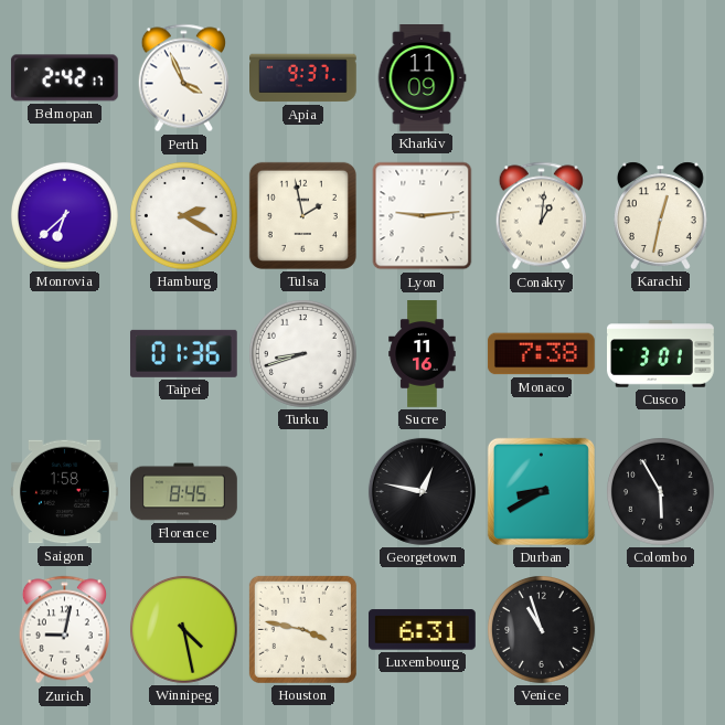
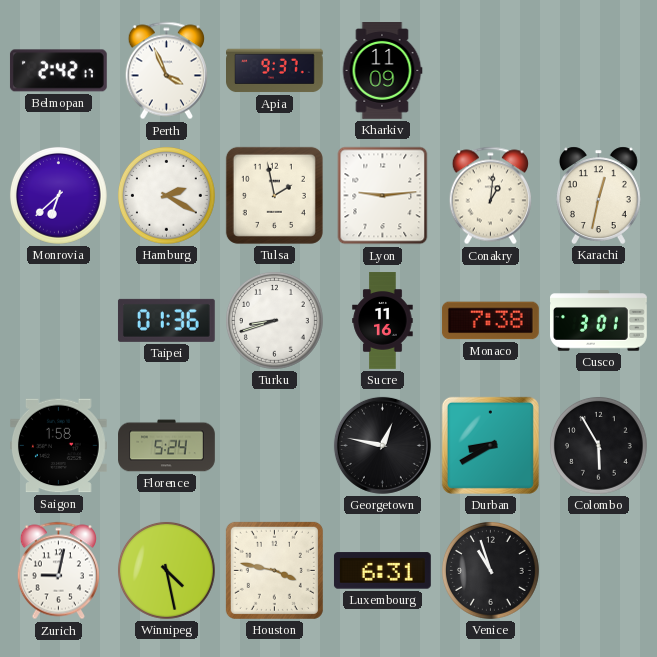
Florence: 8:45 -> 5:24 (167, 446)
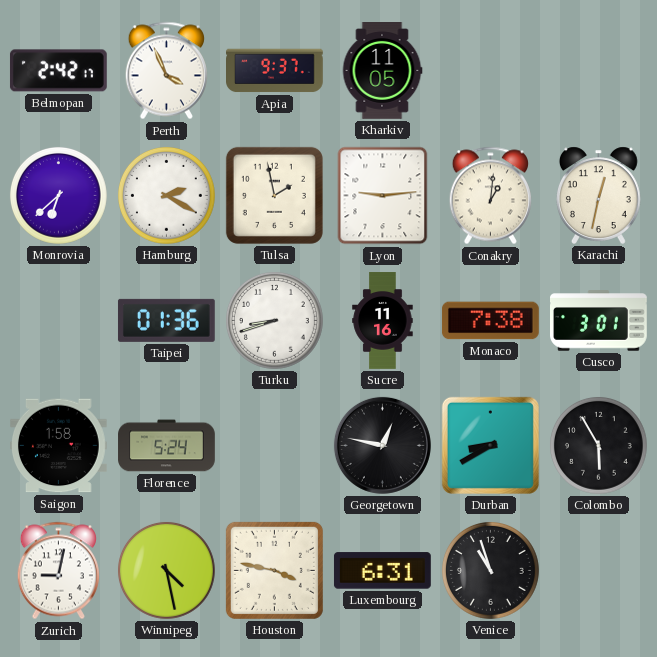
Kharkiv: 11:09 -> 11:05 (382, 71)
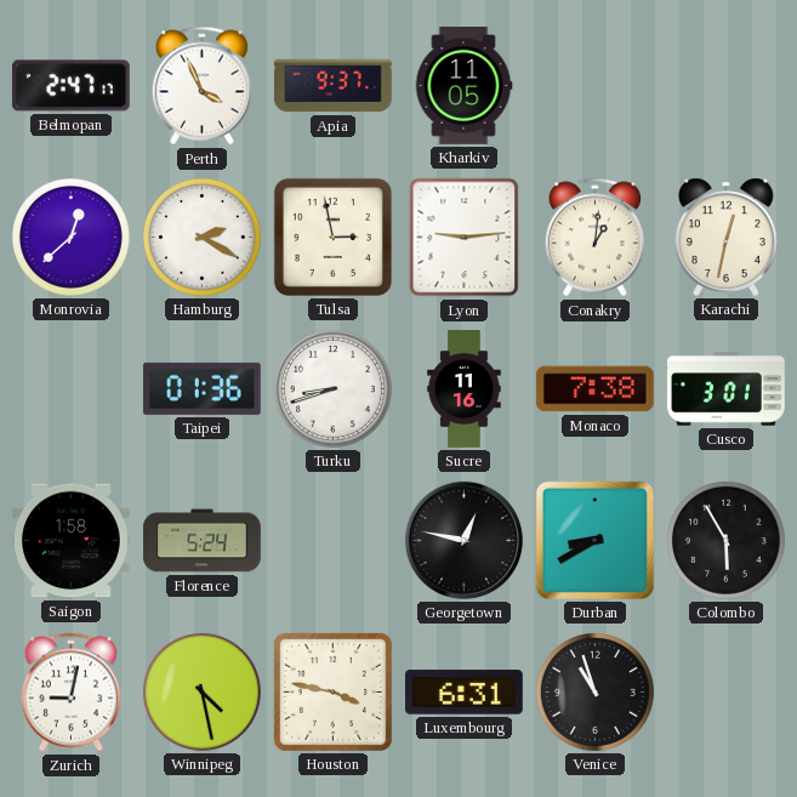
Belmopan: 2:42 -> 2:47 (70, 86)
Monrovia: 6:38 -> 12:38 (70, 237)
Tulsa: 1:58 -> 2:58 (332, 237)
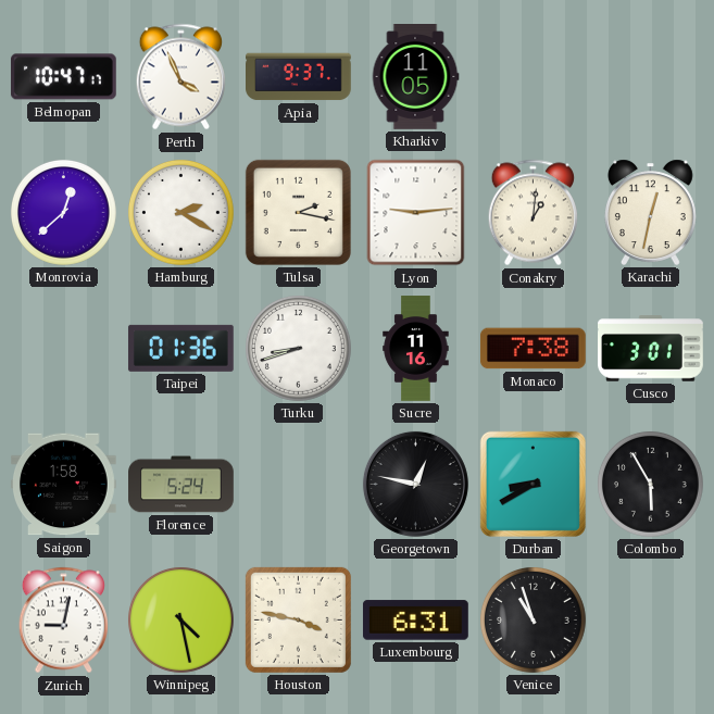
Belmopan: 2:47 -> 10:47 (63, 77)
Tulsa: 2:58 -> 2:17 (298, 212)
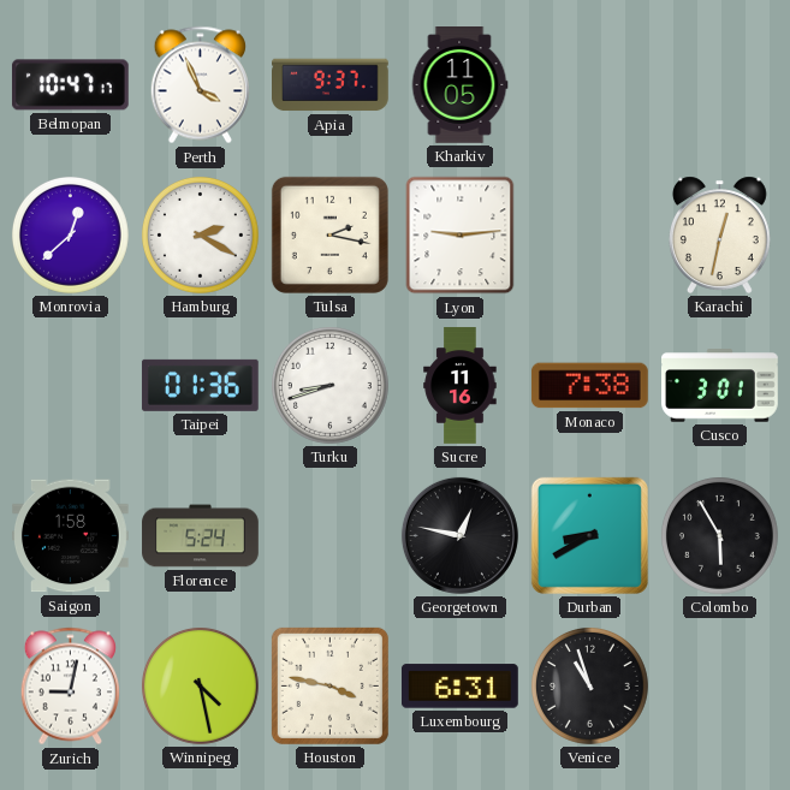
Conakry: 1:01 -> none (533, 213)
